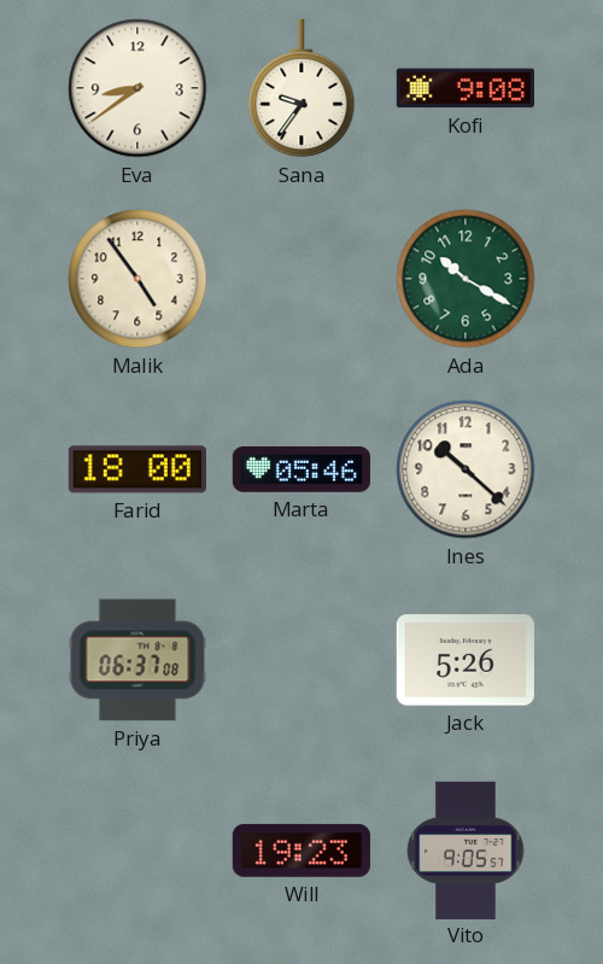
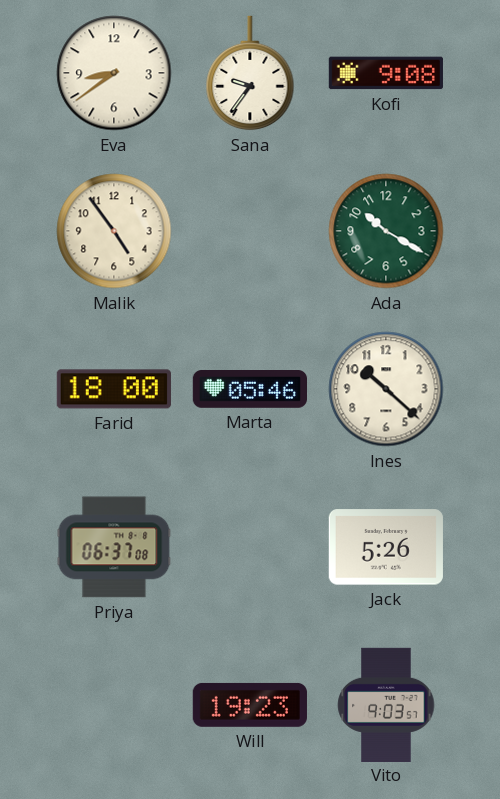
Vito: 9:05 -> 9:03 (386, 704)
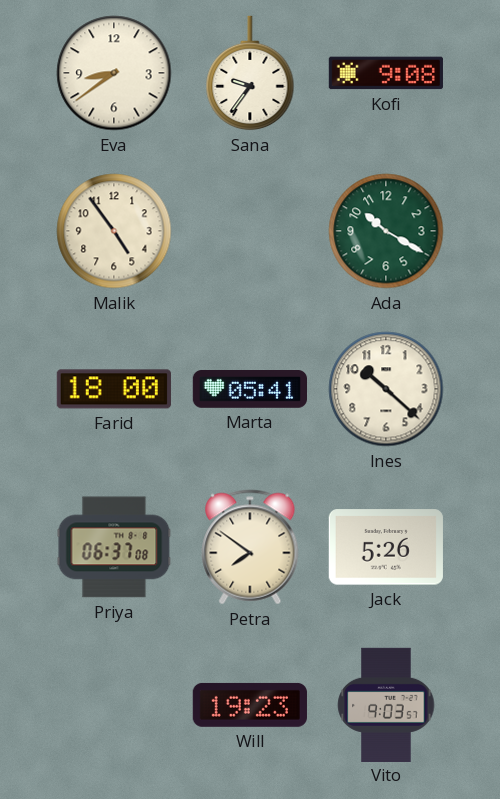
Marta: 05:46 -> 05:41 (249, 390)
Petra: none -> 7:51 (250, 547)
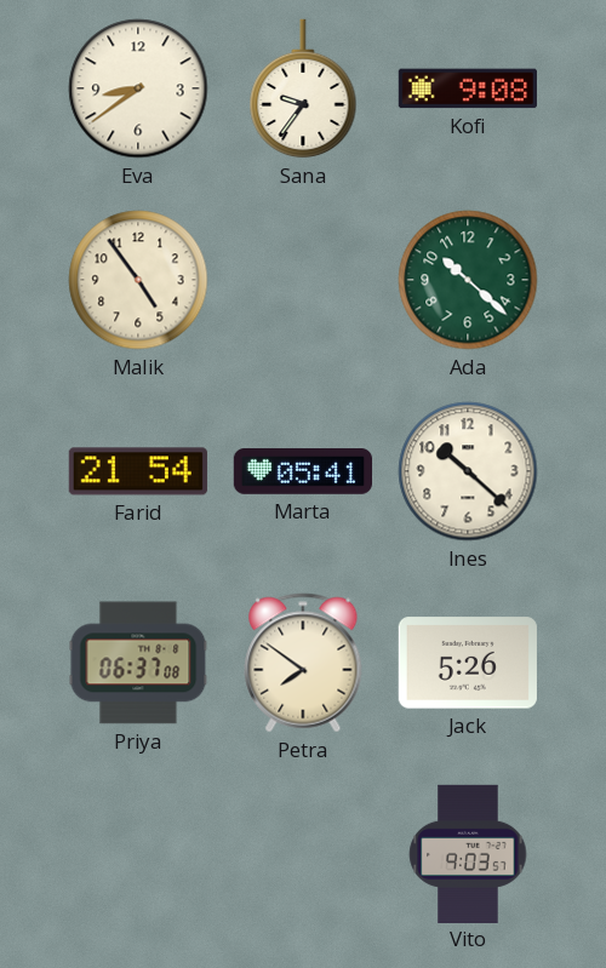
Ada: 10:20 -> 10:22 (468, 280)
Farid: 18:00 -> 21:54 (138, 471)
Will: 19:23 -> none (250, 705)
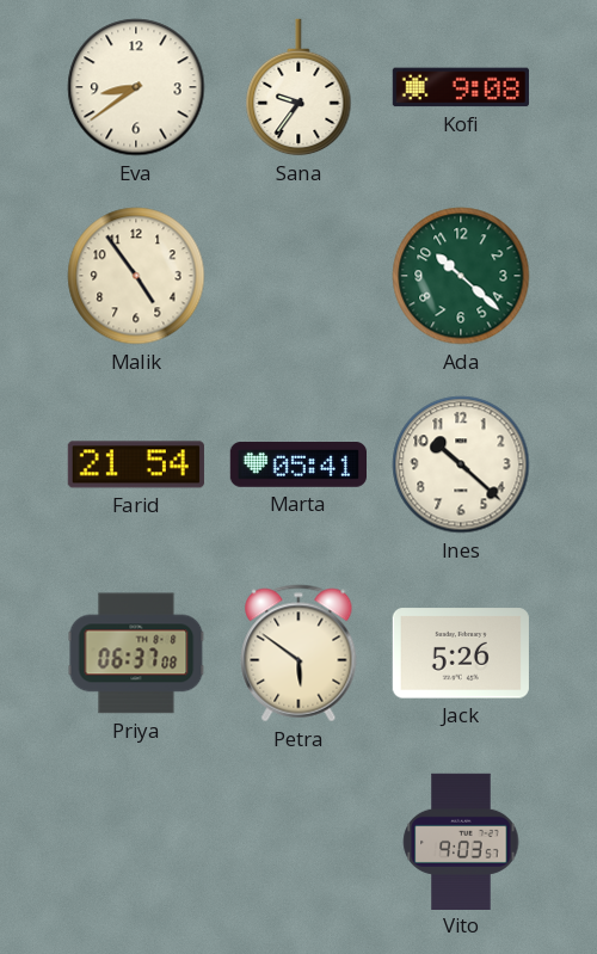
Petra: 7:51 -> 5:51 (298, 653)
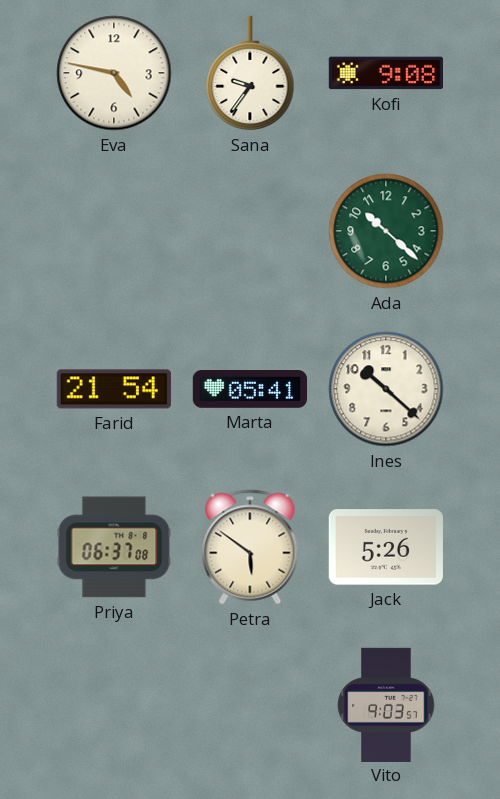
Eva: 8:39 -> 4:47 (114, 73)
Malik: 4:54 -> none (136, 276)
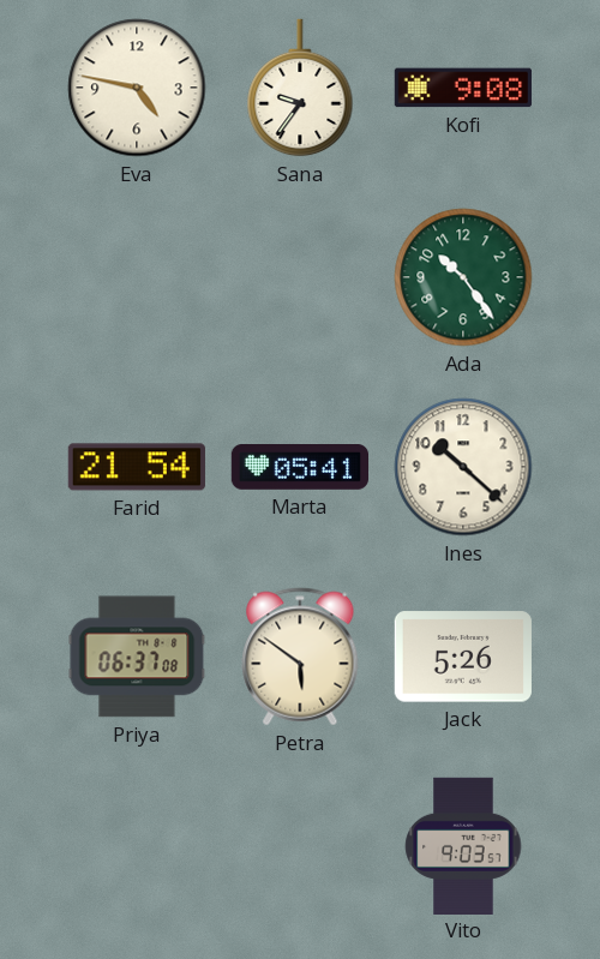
Ada: 10:22 -> 10:24 (463, 277)
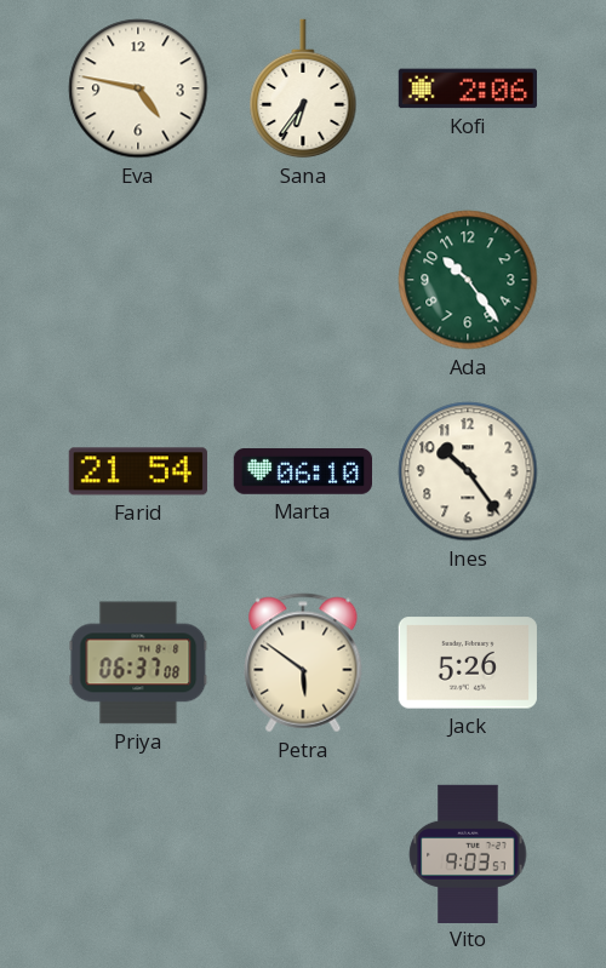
Sana: 9:36 -> 6:36 (303, 88)
Kofi: 9:08 -> 2:06 (468, 88)
Marta: 05:41 -> 06:10 (302, 472)
Ines: 10:22 -> 10:24 (468, 471)
